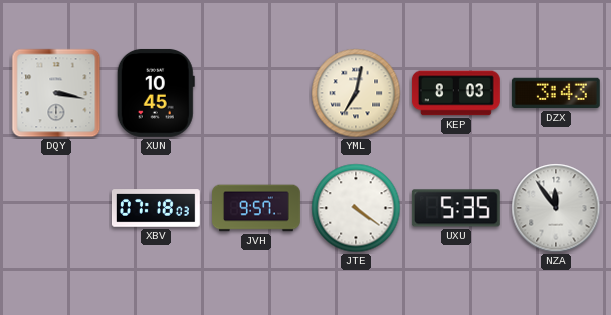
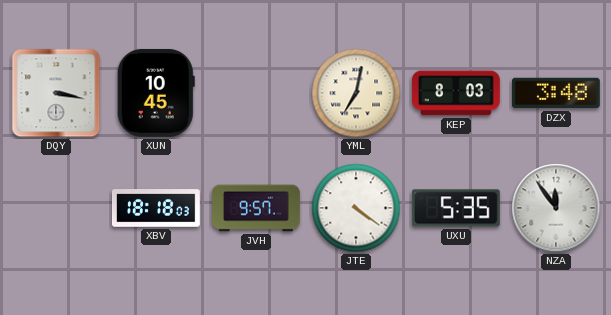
DZX: 3:43 -> 3:48 (556, 93)
XBV: 07:18 -> 18:18 (156, 208)
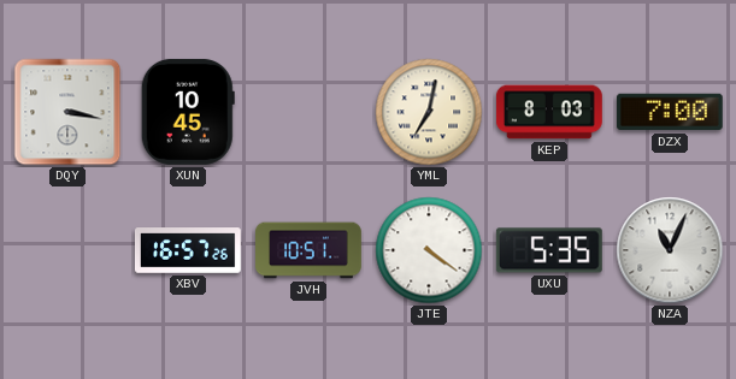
DZX: 3:48 -> 7:00 (670, 112)
XBV: 18:18 -> 16:57 (188, 250)
JVH: 9:57 -> 10:51 (310, 250)
NZA: 11:54 -> 11:04 (670, 250)
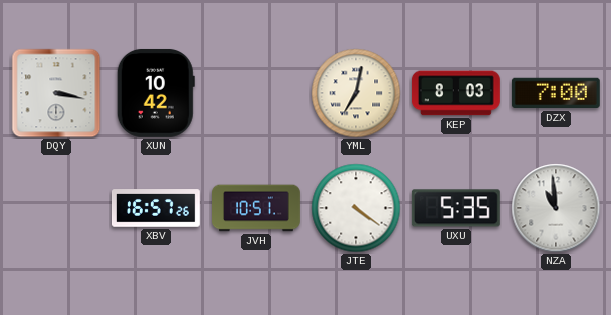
XUN: 10:45 -> 10:42 (156, 93)
NZA: 11:04 -> 10:59 (556, 208)
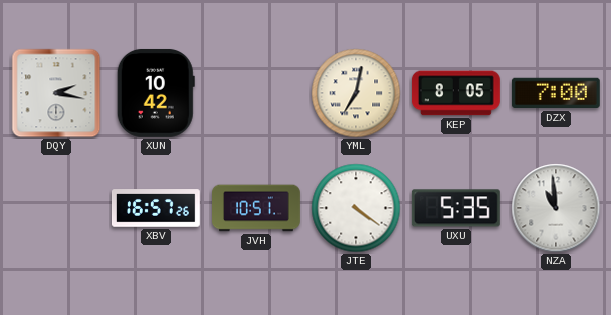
DQY: 3:17 -> 2:17 (56, 93)
KEP: 8:03 -> 8:05 (456, 93)
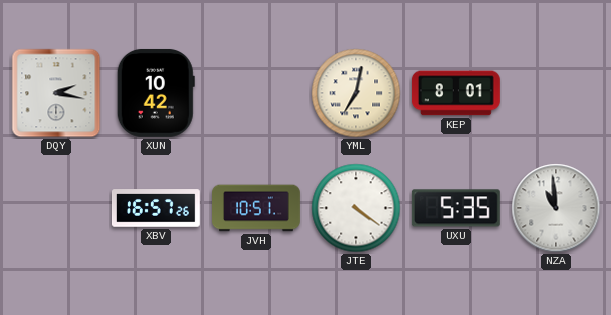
KEP: 8:05 -> 8:01 (456, 93)
DZX: 7:00 -> none (556, 93)
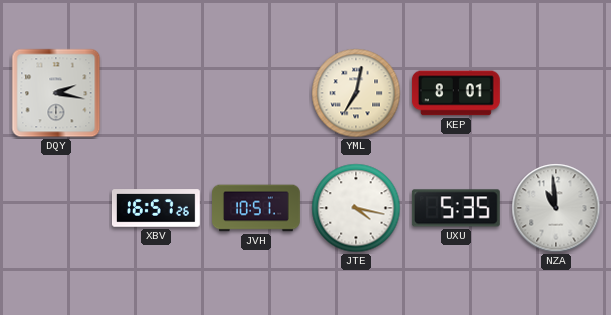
XUN: 10:42 -> none (156, 93)
JTE: 4:21 -> 4:17 (356, 208)
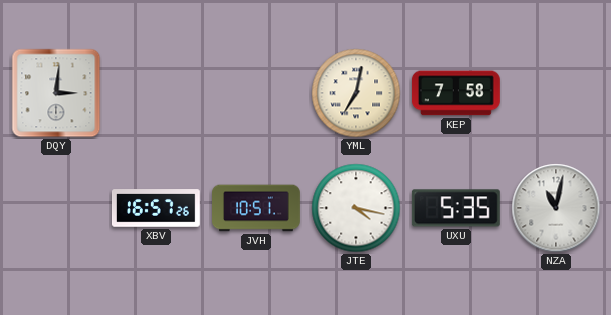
DQY: 2:17 -> 3:01 (56, 93)
KEP: 8:01 -> 7:58 (456, 93)
NZA: 10:59 -> 11:02 (556, 208)
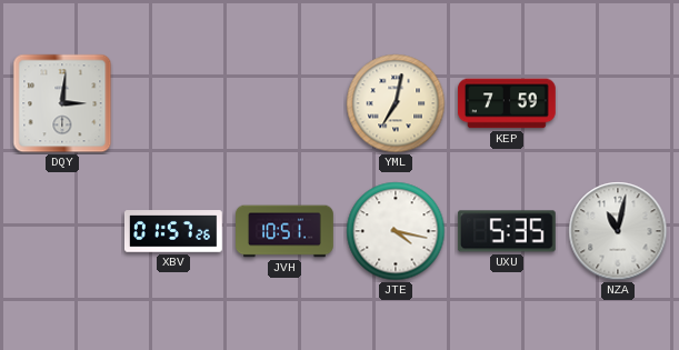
KEP: 7:58 -> 7:59 (507, 103)
XBV: 16:57 -> 01:57 (173, 231)
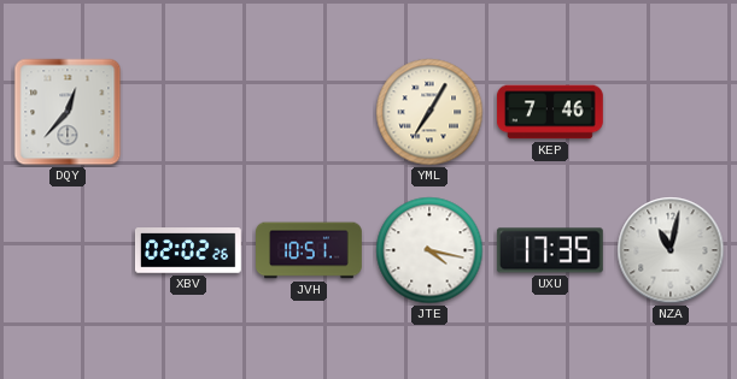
DQY: 3:01 -> 12:37 (68, 112)
YML: 7:02 -> 7:05 (429, 112)
KEP: 7:59 -> 7:46 (550, 112)
XBV: 01:57 -> 02:02 (188, 250)
UXU: 5:35 -> 17:35 (550, 250)
